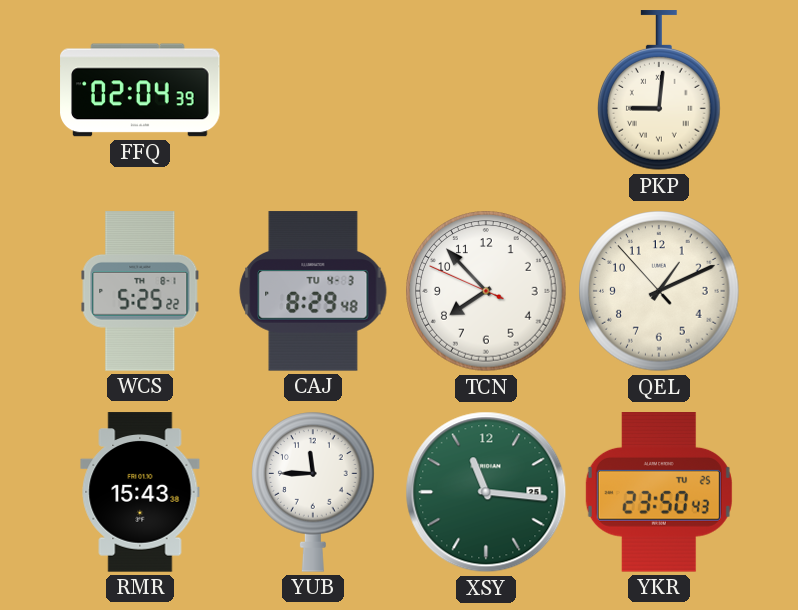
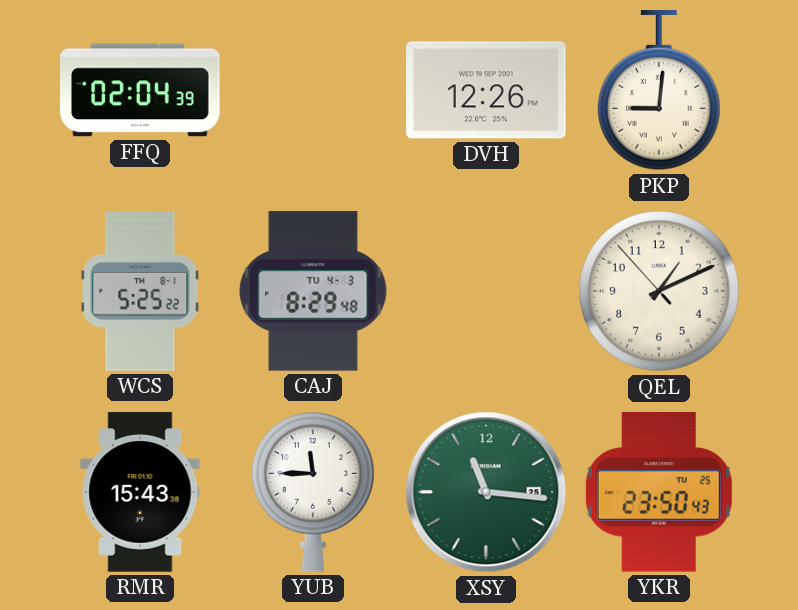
DVH: none -> 12:26 (486, 90)
TCN: 7:52 -> none (486, 291)
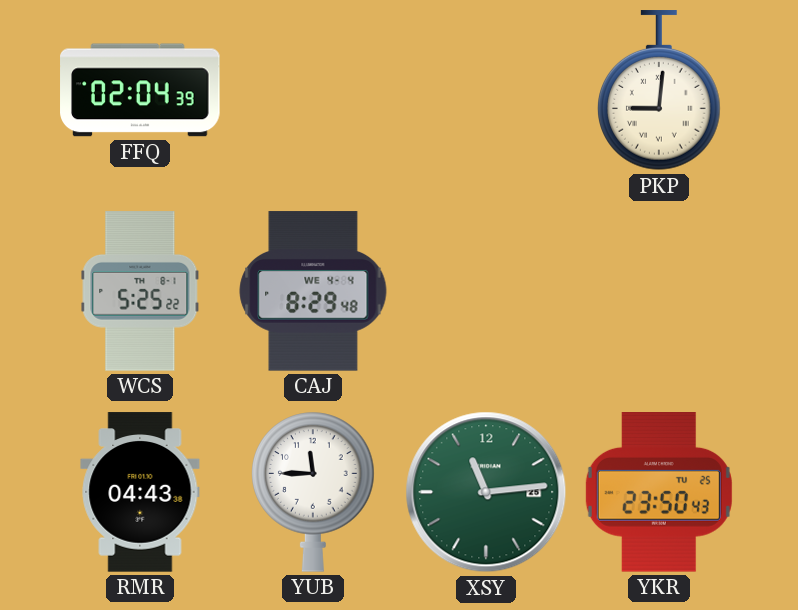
DVH: 12:26 -> none (486, 90)
CAJ date: TU 4-3 -> WE 4-4 (313, 291)
QEL: 1:10 -> none (659, 291)
RMR: 15:43 -> 04:43 (140, 492)
XSY: 11:16 -> 11:14 (486, 492)
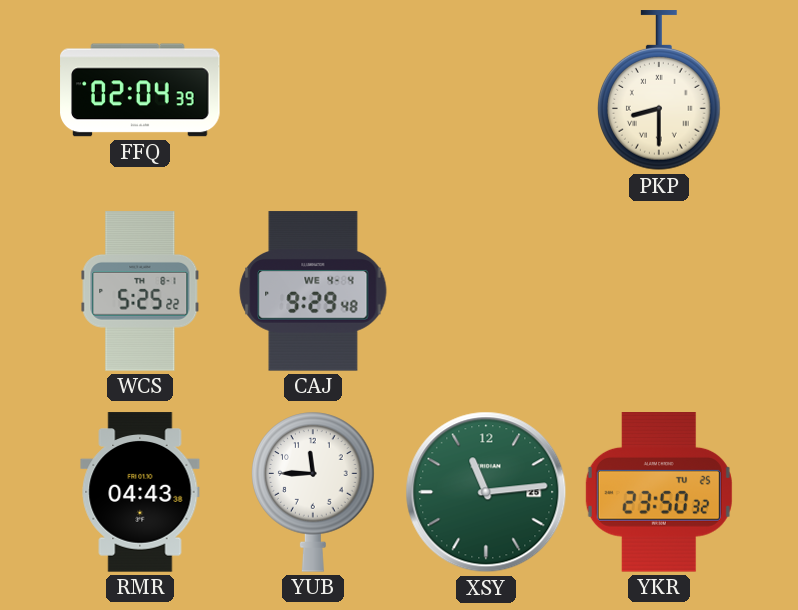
PKP: 9:01 -> 8:30 (660, 91)
CAJ: 8:29 -> 9:29 (313, 291)
YKR: 23:50:43 -> 23:50:32 (659, 493)
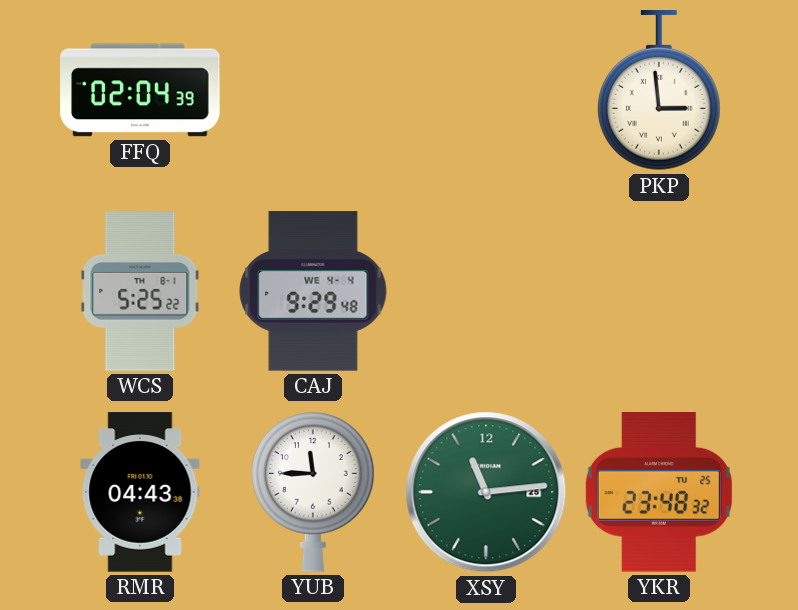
PKP: 8:30 -> 2:59 (660, 91)
YKR: 23:50 -> 23:48 (659, 493)
